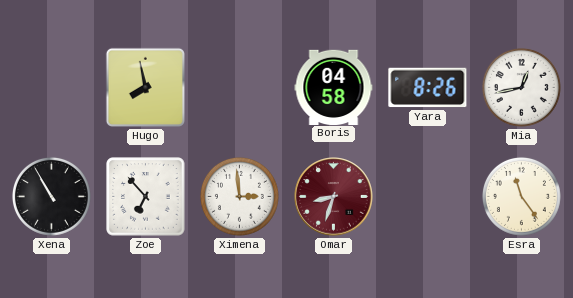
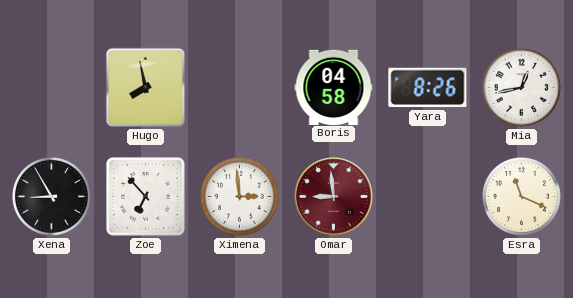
Xena: 10:55 -> 8:55 (51, 196)
Omar: 8:33 -> 8:59 (334, 197)
Esra: 11:24 -> 11:19 (521, 196)
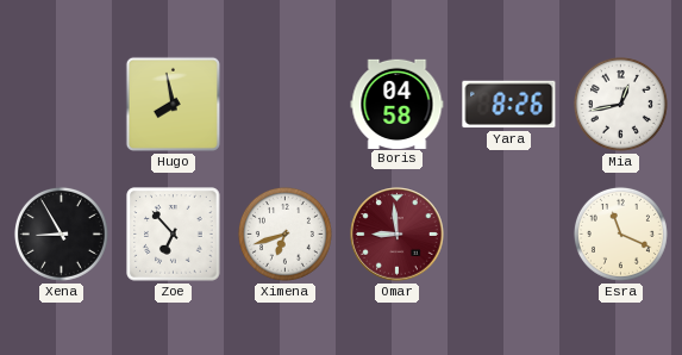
Ximena: 2:59 -> 6:42 (284, 233)
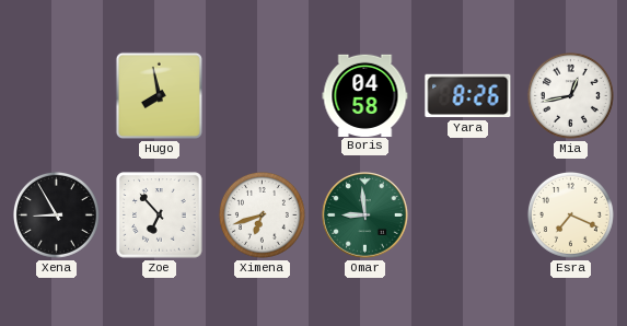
Omar dial: burgundy -> green (365, 216)
Esra: 11:19 -> 7:19 (570, 214)
